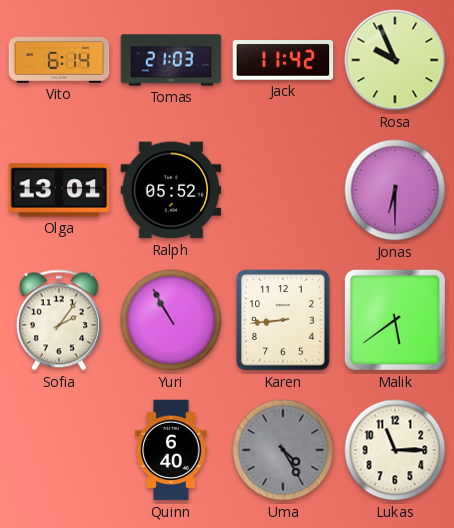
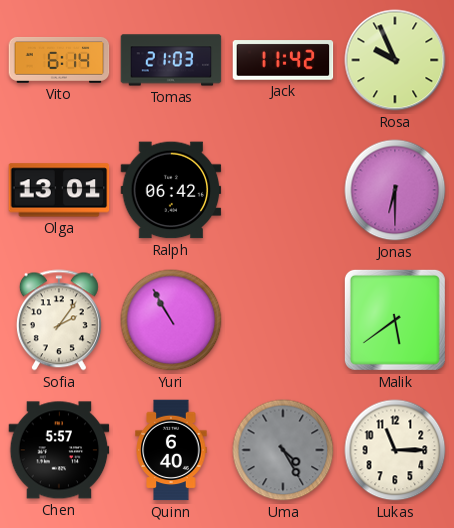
Ralph: 05:52 -> 06:42 (171, 190)
Karen: 8:44 -> none (283, 320)
Chen: none -> 5:57 (59, 450)
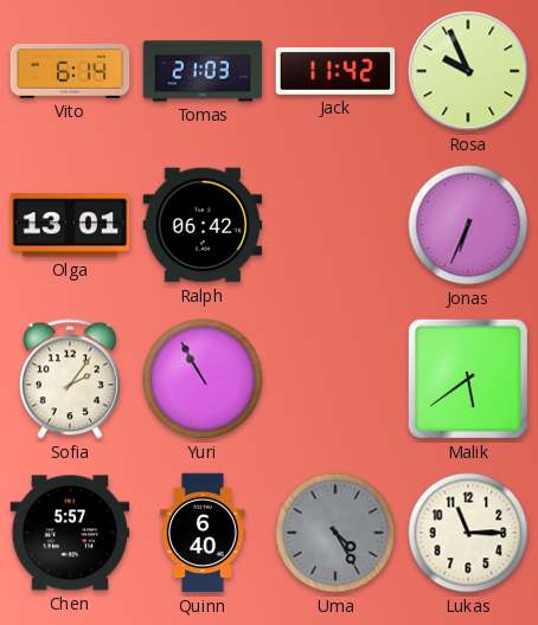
Jonas: 6:30 -> 6:34 (468, 225)
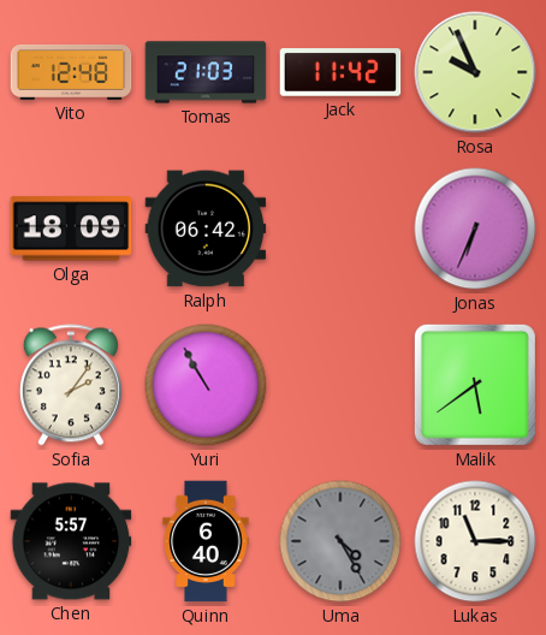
Vito: 6:14 -> 12:48 (71, 72)
Olga: 13:01 -> 18:09 (71, 229)
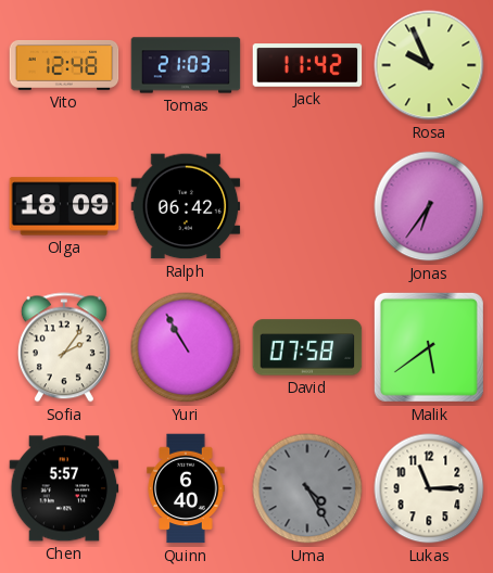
Jonas: 6:34 -> 6:36 (429, 206)
David: none -> 07:58 (307, 347)
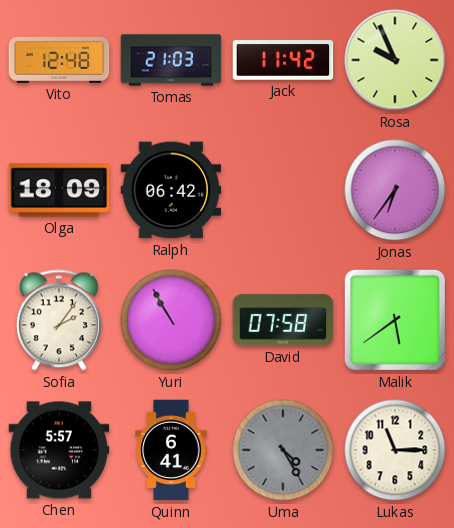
Quinn: 6:40 -> 6:41 (171, 450)
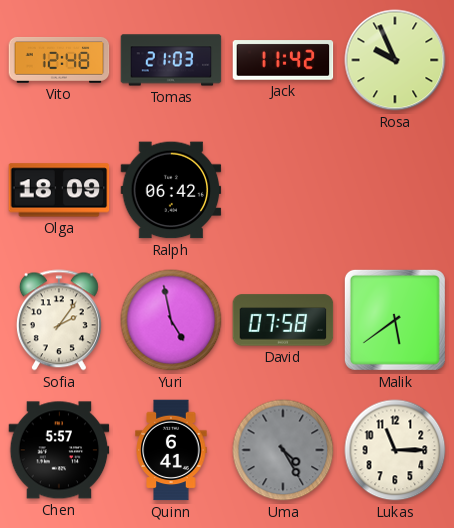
Jonas: 6:36 -> none (395, 190)
Yuri: 10:55 -> 4:58 (171, 320)
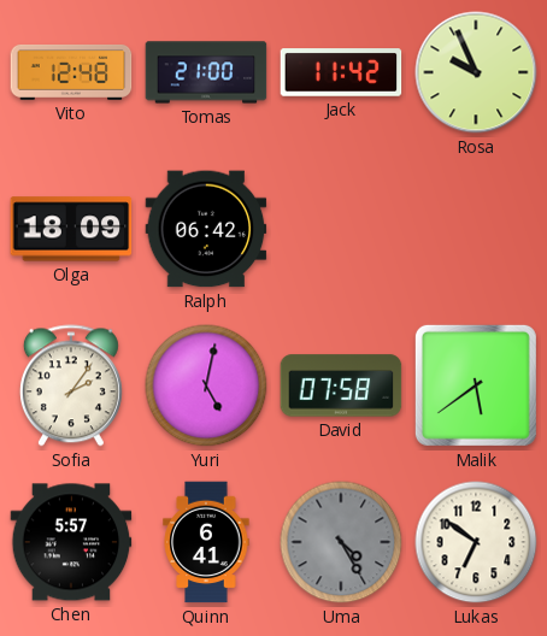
Tomas: 21:03 -> 21:00 (206, 72)
Yuri: 4:58 -> 5:02 (206, 385)
Lukas: 11:15 -> 6:51 (476, 542)
